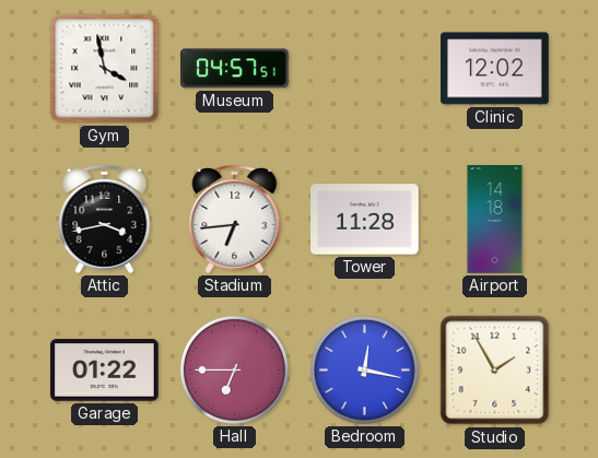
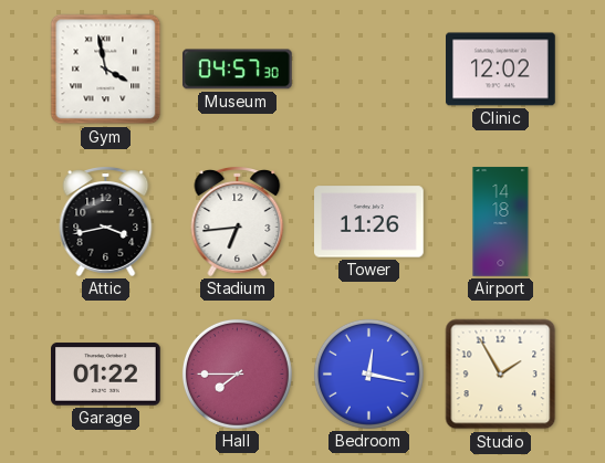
Museum: 04:57:51 -> 04:57:30 (238, 70)
Tower: 11:28 -> 11:26 (369, 222)
Hall: 6:45 -> 7:45 (237, 373)
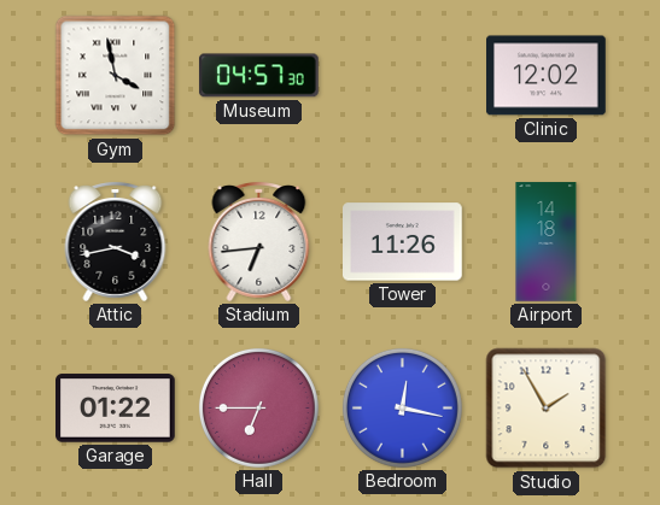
Hall: 7:45 -> 6:45 (258, 407)
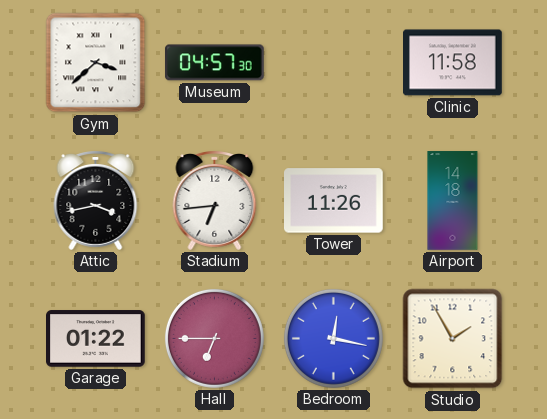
Gym: 3:58 -> 3:38 (96, 63)
Clinic: 12:02 -> 11:58 (453, 63)
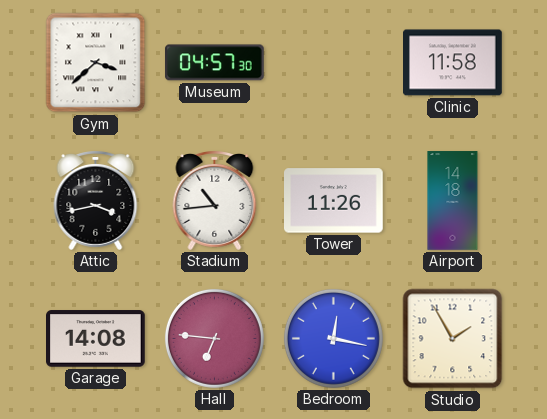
Stadium: 6:44 -> 10:44 (215, 201)
Garage: 01:22 -> 14:08 (96, 339)
Hall: 6:45 -> 6:46 (214, 338)
